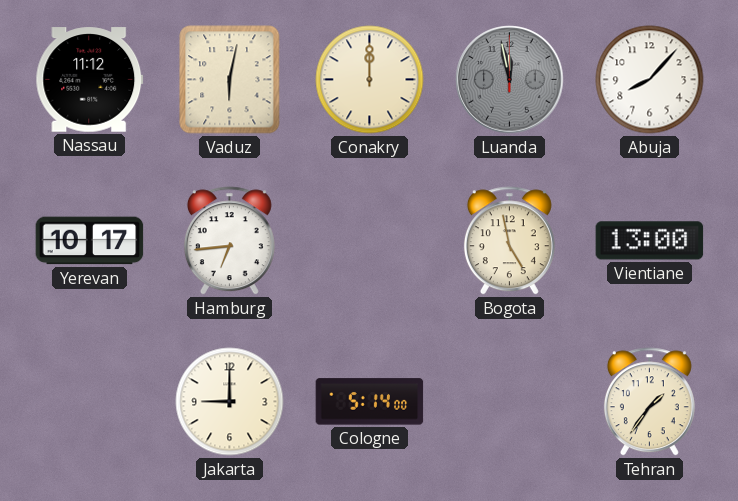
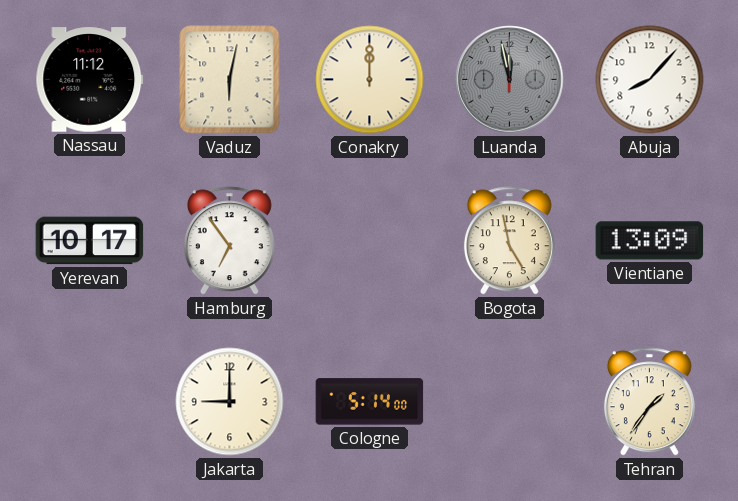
Hamburg: 6:44 -> 6:54 (229, 241)
Vientiane: 13:00 -> 13:09 (650, 241)
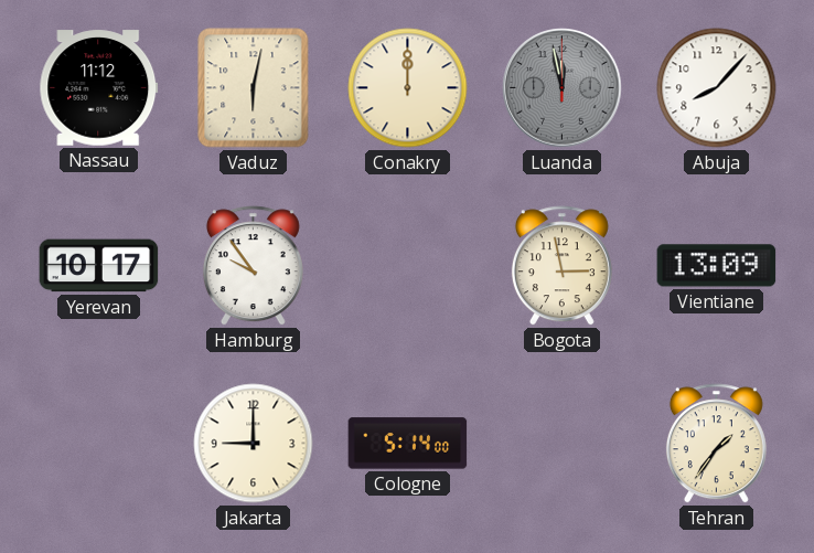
Hamburg: 6:54 -> 9:54 (253, 266)
Bogota: 4:58 -> 2:58 (561, 266)
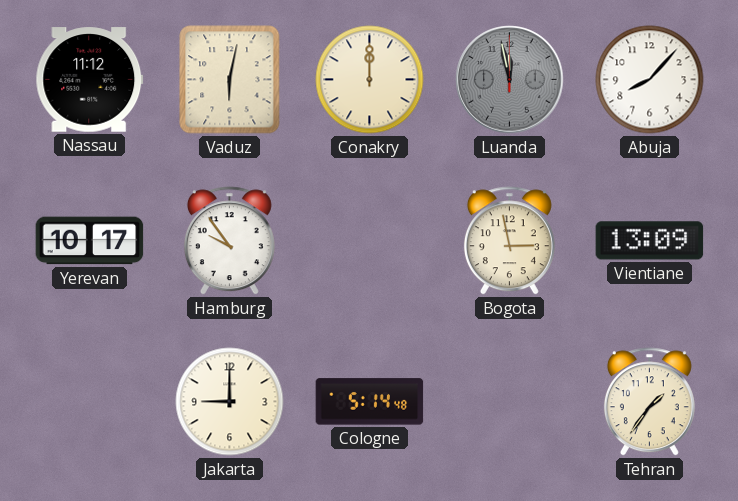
Cologne: 5:14:00 -> 5:14:48 (370, 402)
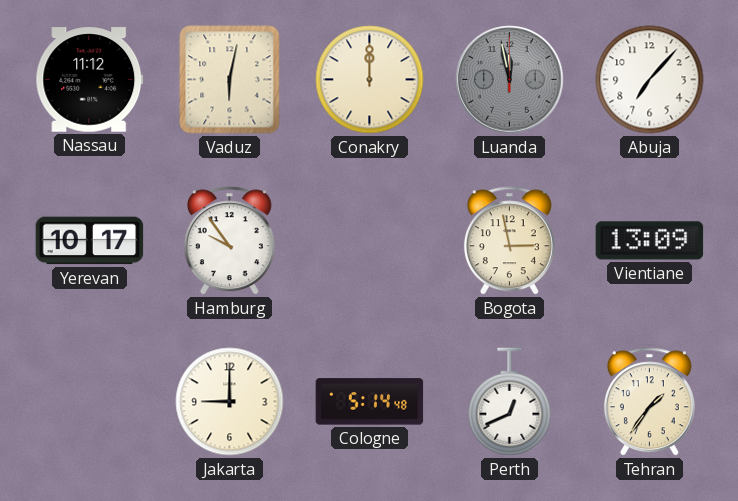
Abuja: 8:07 -> 7:07 (650, 80)
Perth: none -> 12:41 (510, 402)
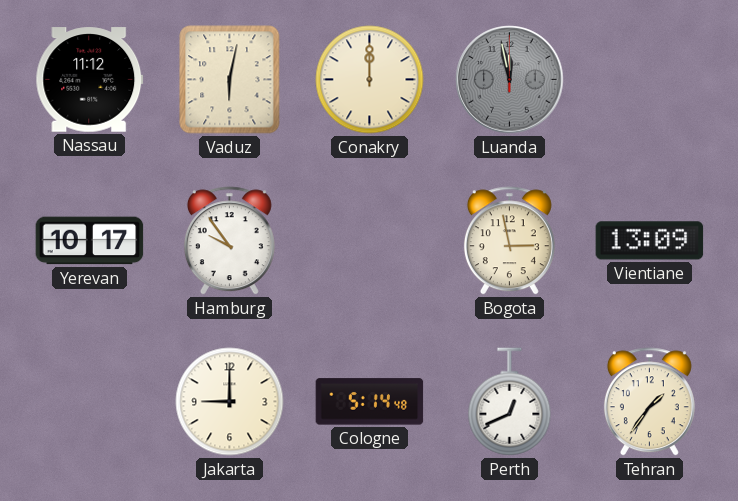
Abuja: 7:07 -> none (650, 80)
